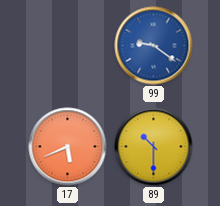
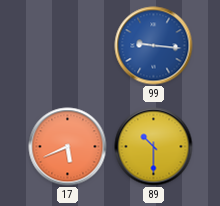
99: 9:21 -> 9:16 (154, 46)
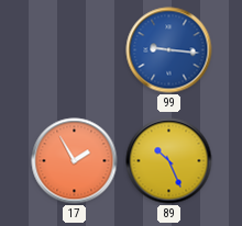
17: 5:41 -> 1:55 (75, 161)
89: 10:30 -> 10:26 (169, 161)
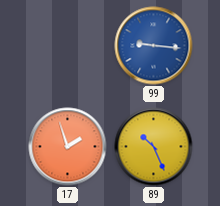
17: 1:55 -> 1:57 (68, 147)
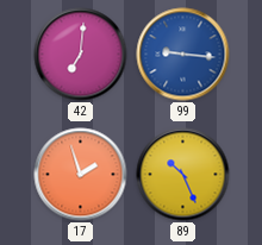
42: none -> 7:01 (81, 55)
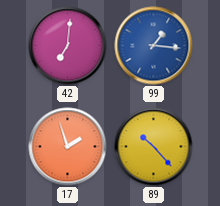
99: 9:16 -> 1:16 (154, 46)
89: 10:26 -> 10:23 (154, 147)
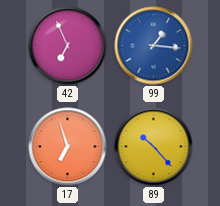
42: 7:01 -> 6:56 (68, 46)
17: 1:57 -> 6:57 (68, 147)
